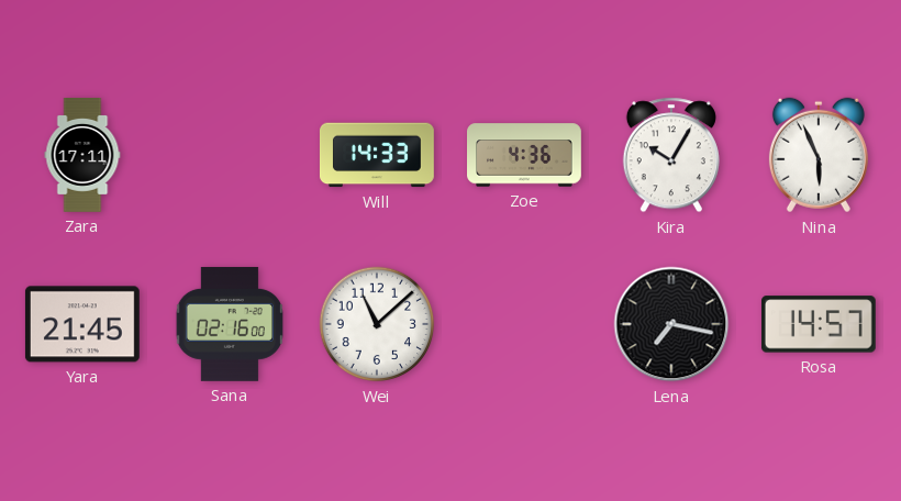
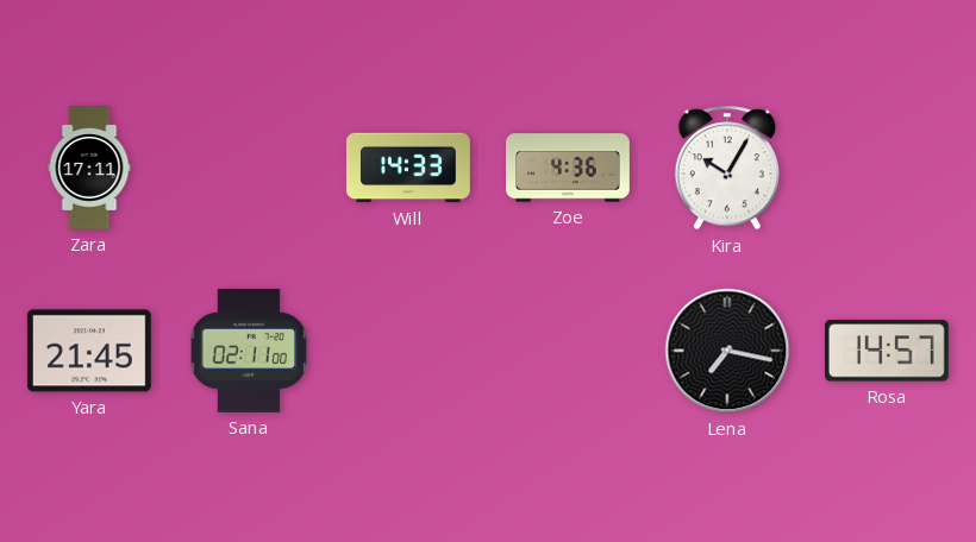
Nina: 5:56 -> none (819, 155)
Sana: 02:16 -> 02:11 (248, 351)
Wei: 11:08 -> none (377, 324)
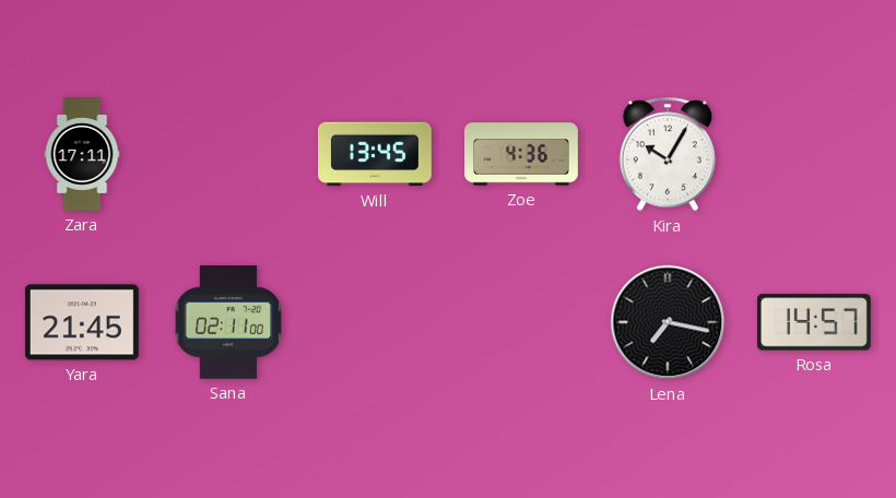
Will: 14:33 -> 13:45 (375, 154)
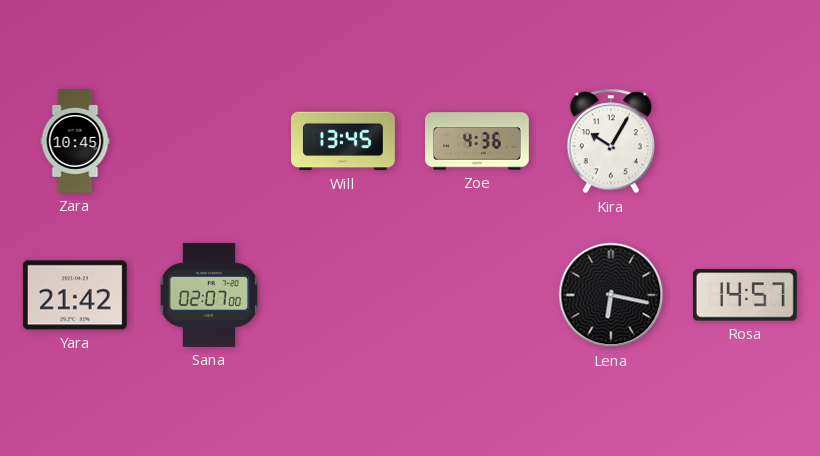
Zara: 17:11 -> 10:45 (75, 142)
Yara: 21:45 -> 21:42 (75, 295)
Sana: 02:11 -> 02:07 (208, 295)
Lena: 7:17 -> 6:17 (611, 295)
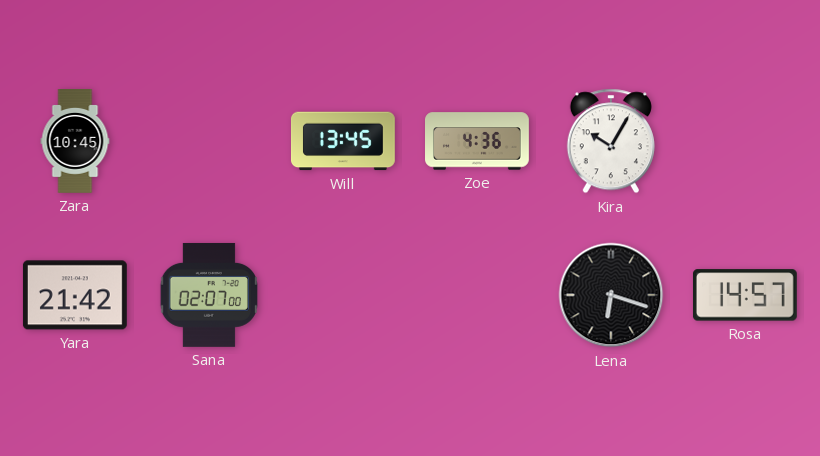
Lena: 6:17 -> 6:18 (611, 295)
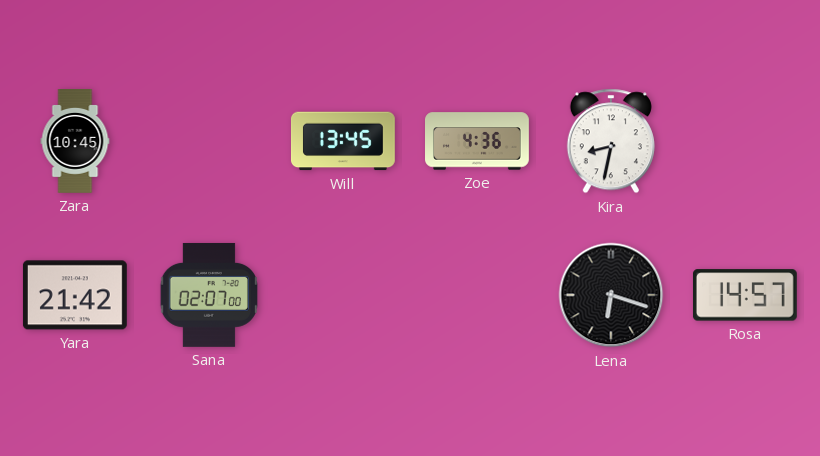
Kira: 10:05 -> 8:32 (611, 141)
